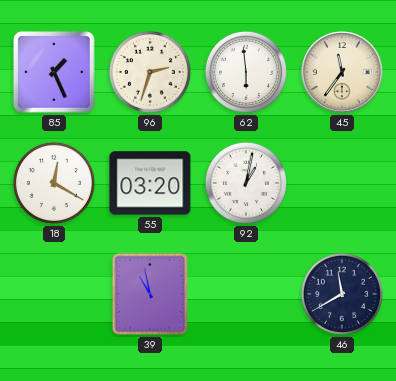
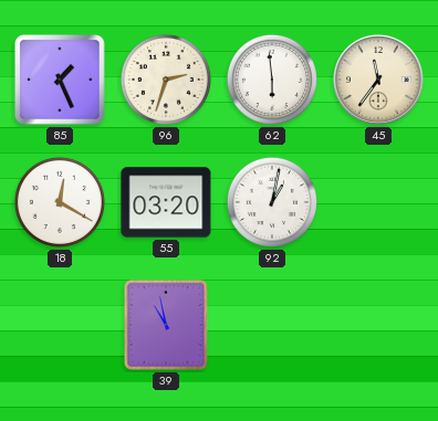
46: 11:40 -> none (342, 294)
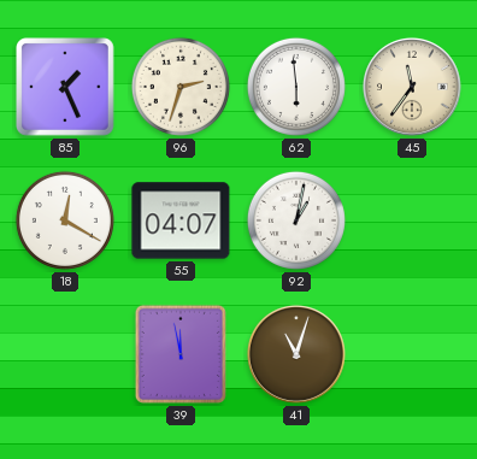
55: 03:20 -> 04:07 (181, 220)
39: 10:58 -> 11:58 (181, 354)
41: none -> 11:03 (296, 354)
